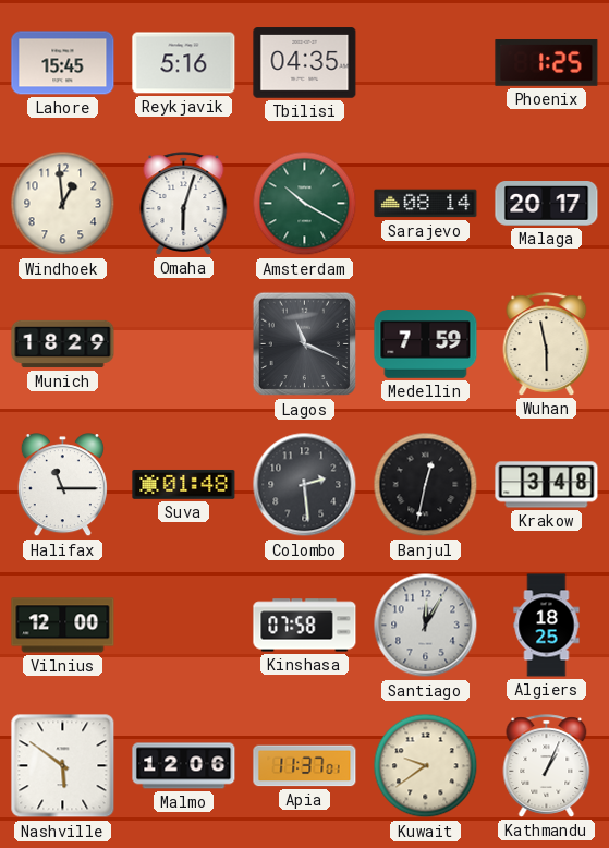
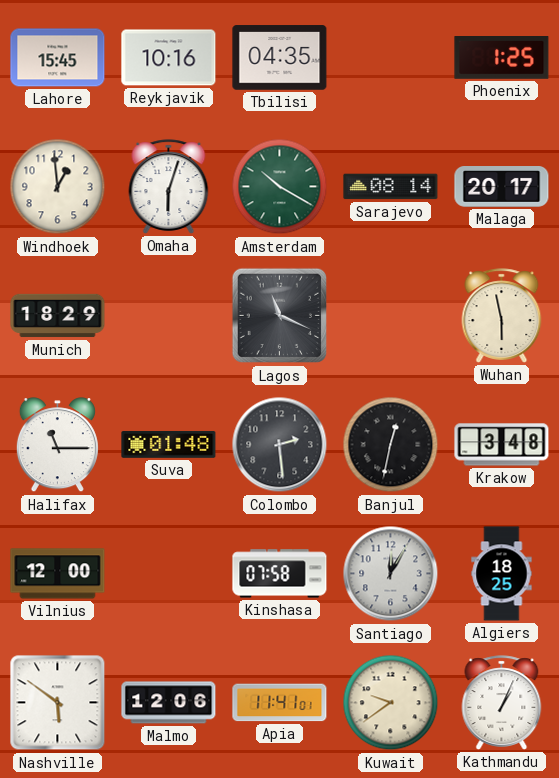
Reykjavik: 5:16 -> 10:16 (169, 58)
Medellin: 7:59 -> none (426, 344)
Apia: 11:37 -> 11:41 (280, 703)
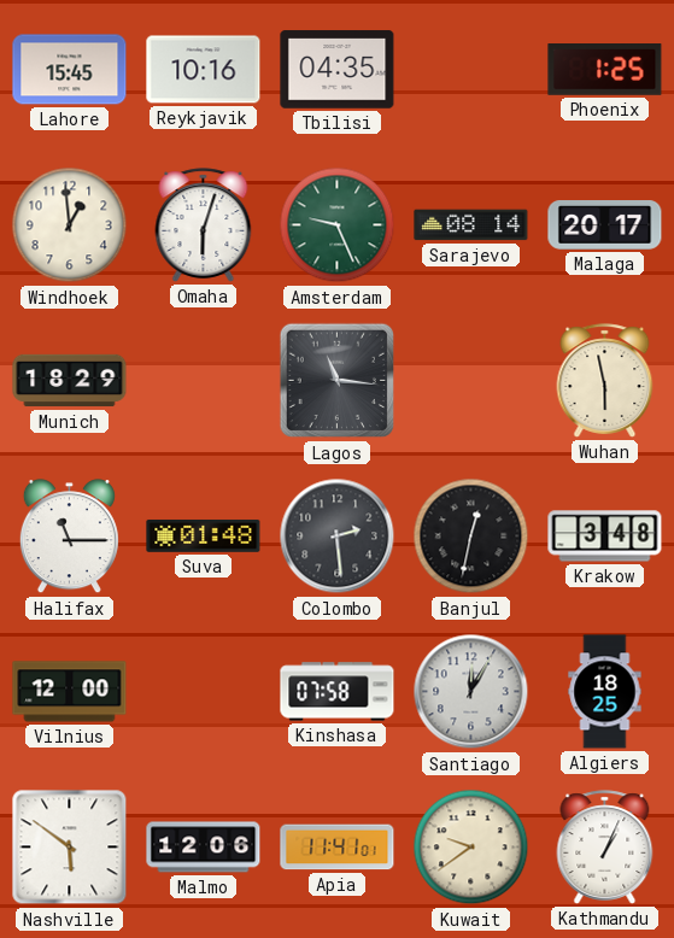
Amsterdam: 10:20 -> 9:26 (338, 225)
Lagos: 11:19 -> 11:16 (338, 381)
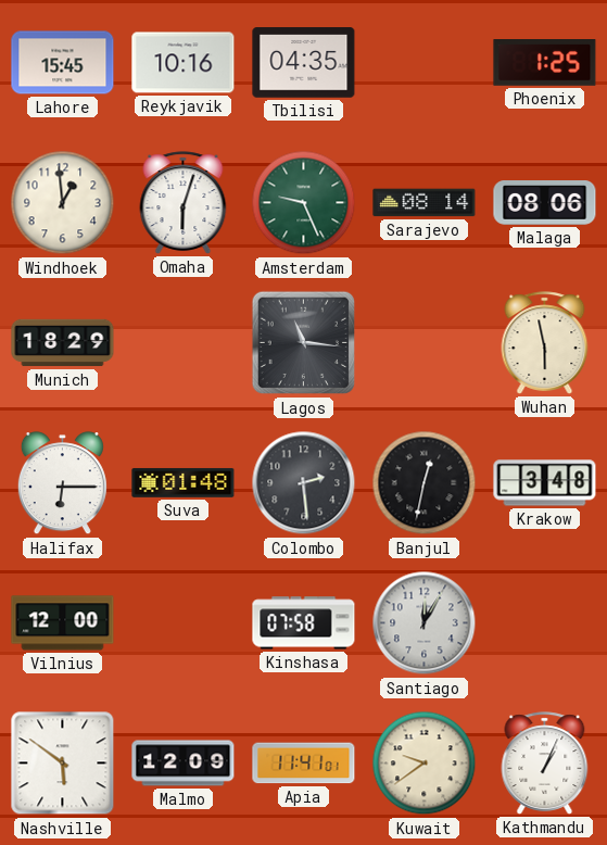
Malaga: 20:17 -> 08:06 (545, 203)
Halifax: 11:15 -> 6:15 (62, 483)
Algiers: 18:25 -> none (605, 692)
Malmo: 12:06 -> 12:09 (184, 764)
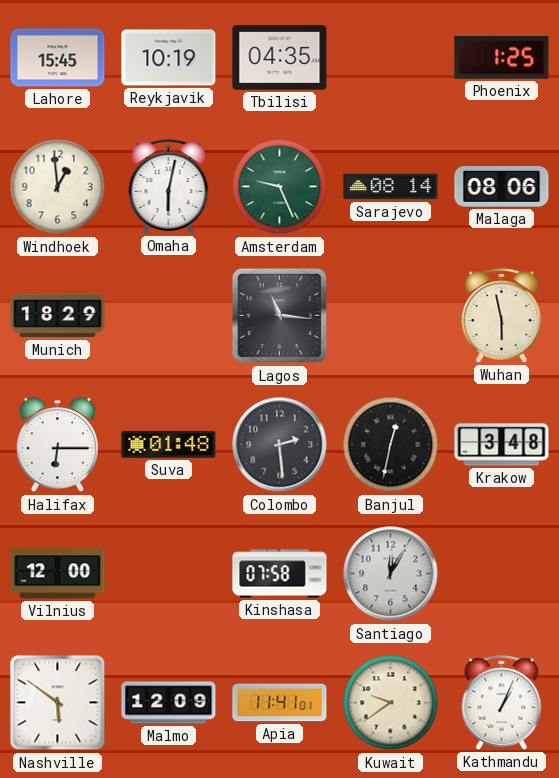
Reykjavik: 10:16 -> 10:19 (169, 58)
Omaha: 6:03 -> 6:02 (169, 187)
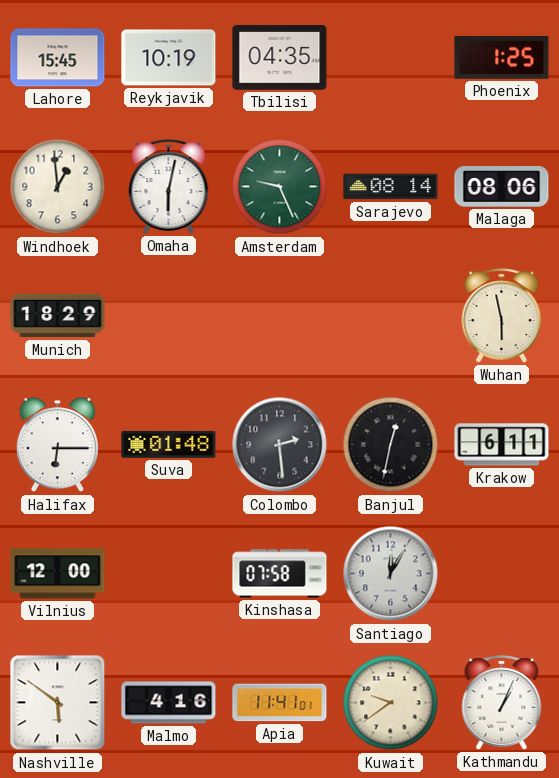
Lagos: 11:16 -> none (280, 316)
Krakow: 3:48 -> 6:11 (502, 445)
Malmo: 12:09 -> 4:16 (169, 703)
